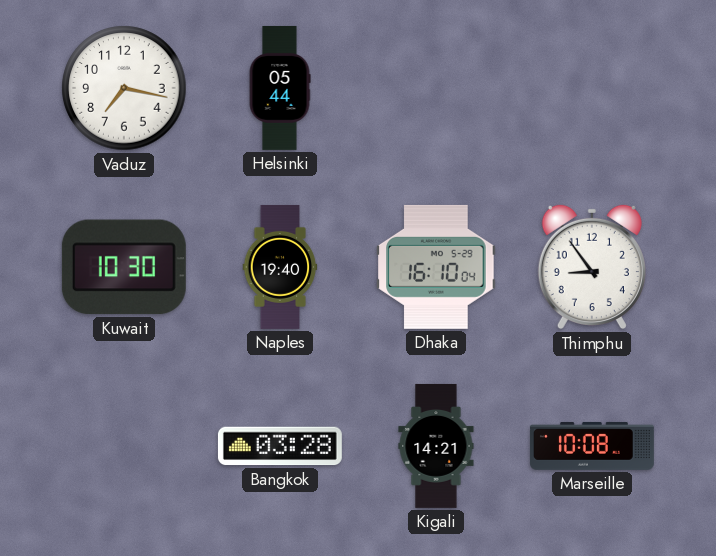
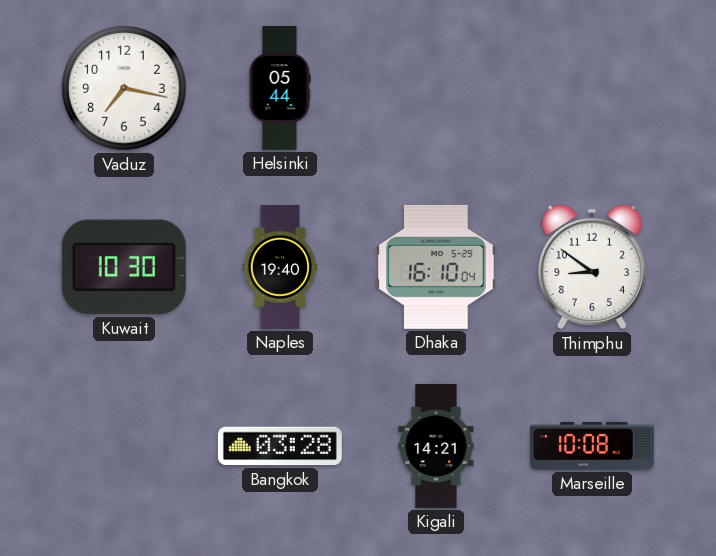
Thimphu: 8:54 -> 8:51 (592, 267)
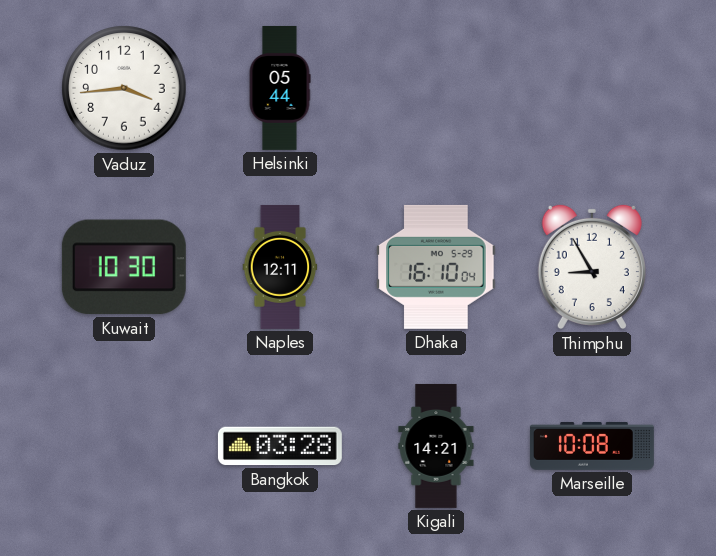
Vaduz: 7:17 -> 3:44 (124, 88)
Naples: 19:40 -> 12:11 (280, 267)
Thimphu: 8:51 -> 8:55 (592, 267)
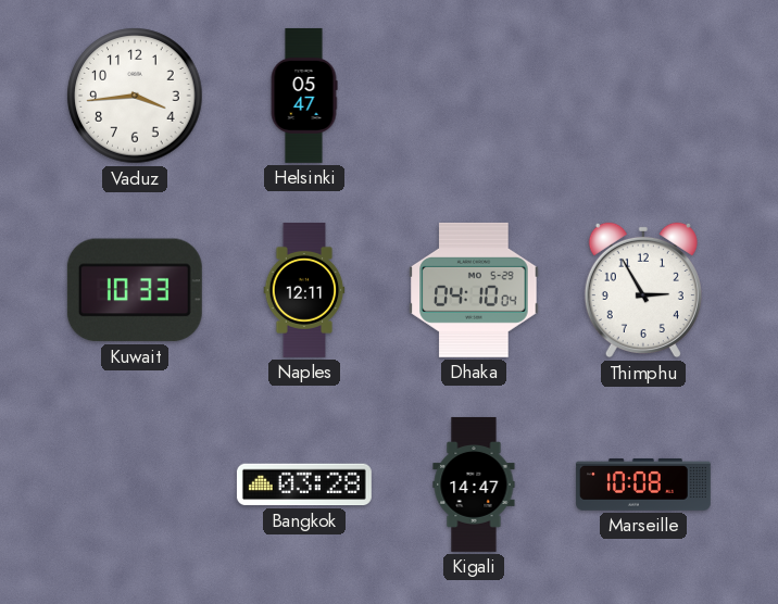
Helsinki: 05:44 -> 05:47 (304, 96)
Kuwait: 10:30 -> 10:33 (135, 290)
Dhaka: 16:10 -> 04:10 (474, 290)
Thimphu: 8:55 -> 2:55 (643, 290)
Kigali: 14:21 -> 14:47 (474, 485)
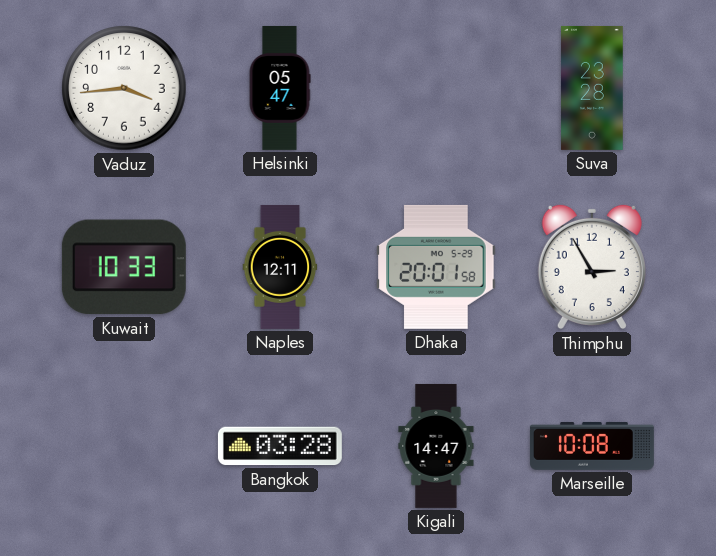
Suva: none -> 23:28 (592, 88)
Dhaka: 04:10 -> 20:01 (436, 267)
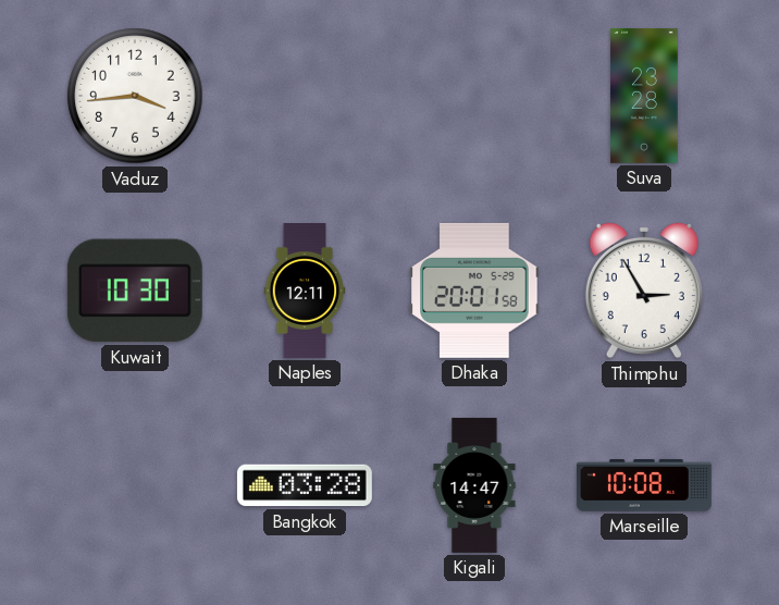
Helsinki: 05:47 -> none (280, 88)
Kuwait: 10:33 -> 10:30 (135, 291)
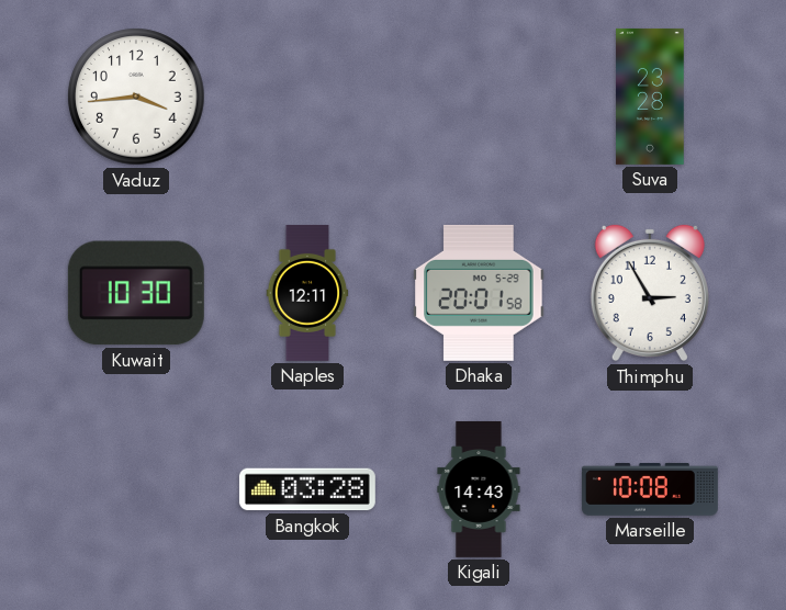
Kigali: 14:47 -> 14:43 (479, 489)
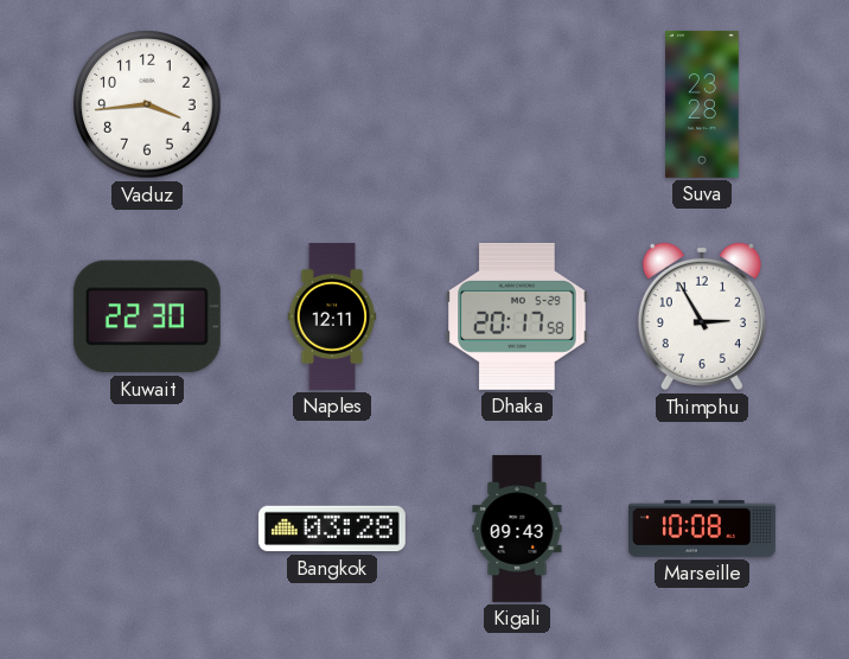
Kuwait: 10:30 -> 22:30 (147, 316)
Dhaka: 20:01 -> 20:17 (517, 316)
Kigali: 14:43 -> 09:43 (517, 529)
